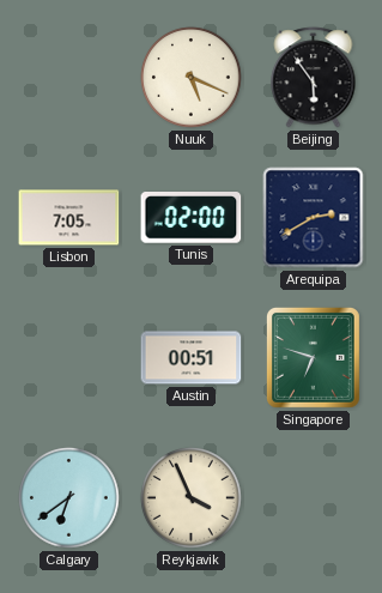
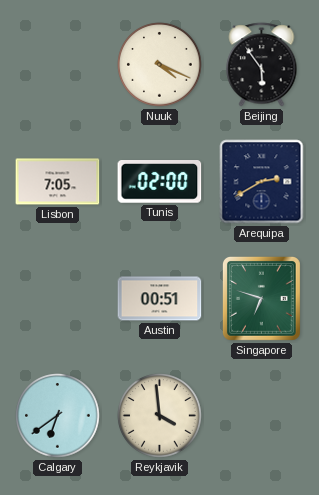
Nuuk: 5:19 -> 4:19 (160, 65)
Reykjavik: 3:56 -> 3:59 (160, 416)
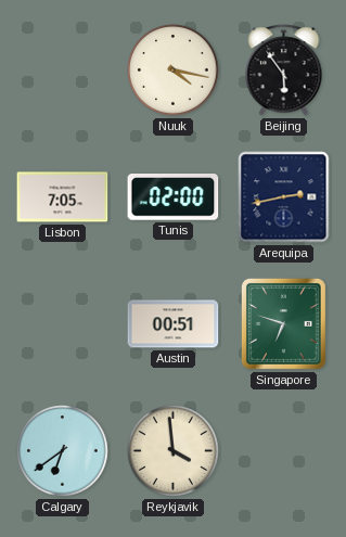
Nuuk: 4:19 -> 4:17 (174, 71)
Arequipa: 2:40 -> 2:43 (284, 197)
